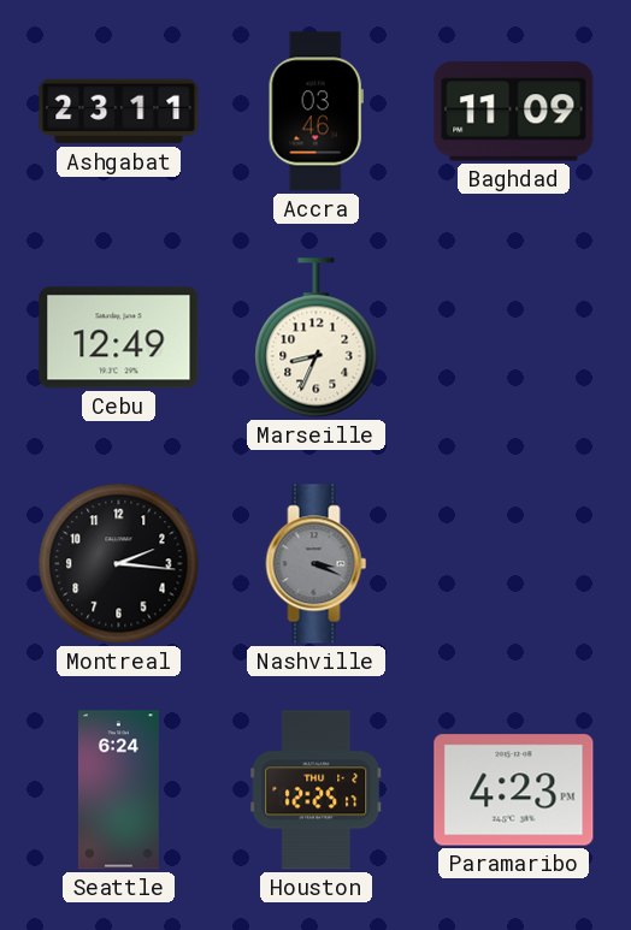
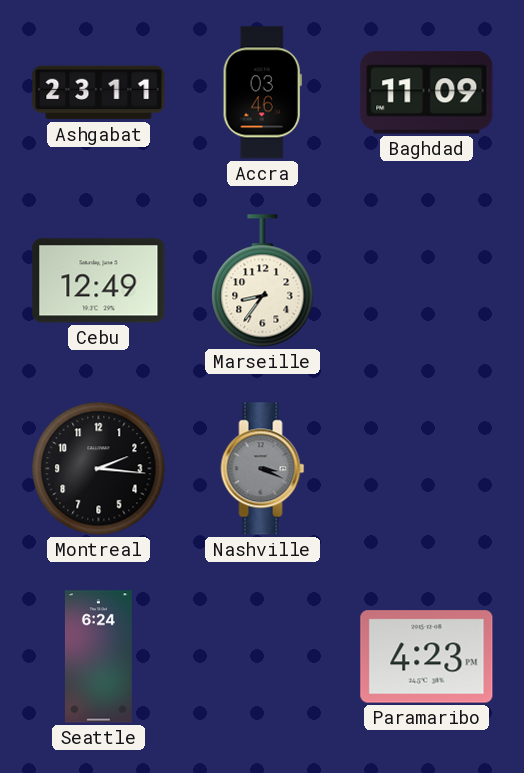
Marseille: 8:34 -> 8:36 (263, 281)
Houston: 12:25 -> none (317, 790)
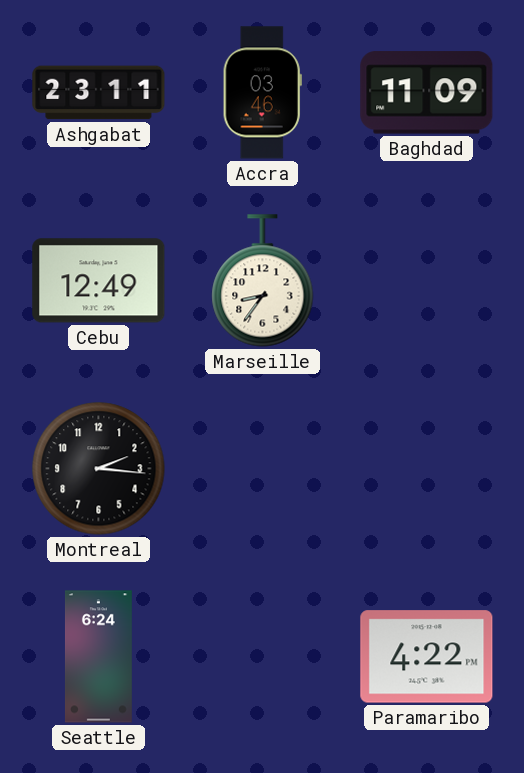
Nashville: 3:19 -> none (263, 469)
Paramaribo: 4:23 -> 4:22 (427, 657)
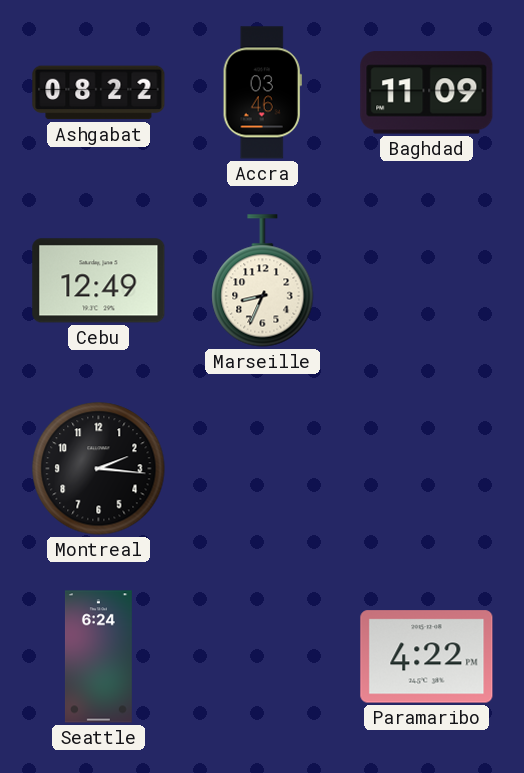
Ashgabat: 23:11 -> 08:22 (99, 93)
Marseille: 8:36 -> 8:34 (263, 281)
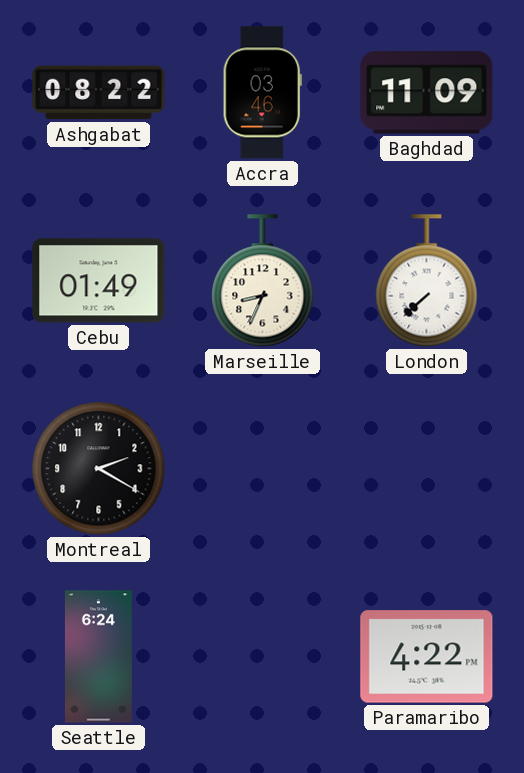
Cebu: 12:49 -> 01:49 (99, 281)
London: none -> 7:38 (427, 281)
Montreal: 2:16 -> 2:20 (99, 469)
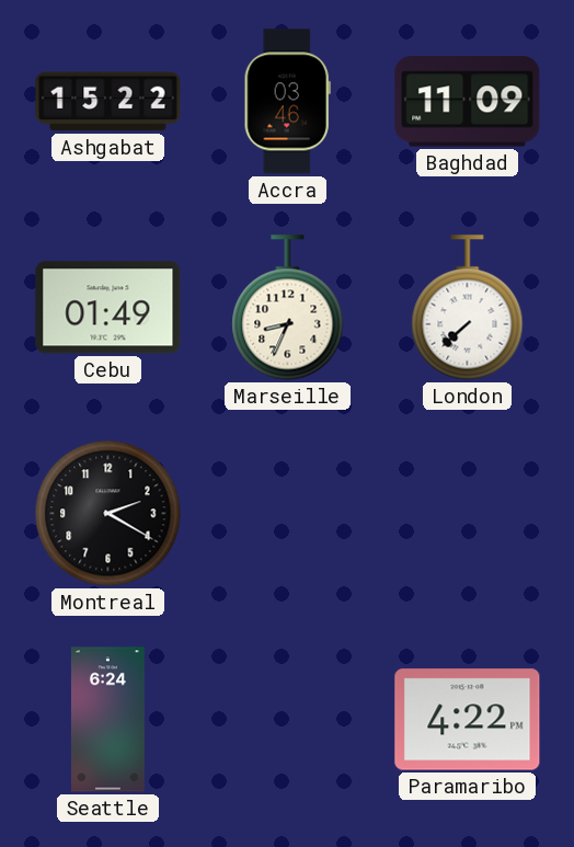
Ashgabat: 08:22 -> 15:22 (108, 102)
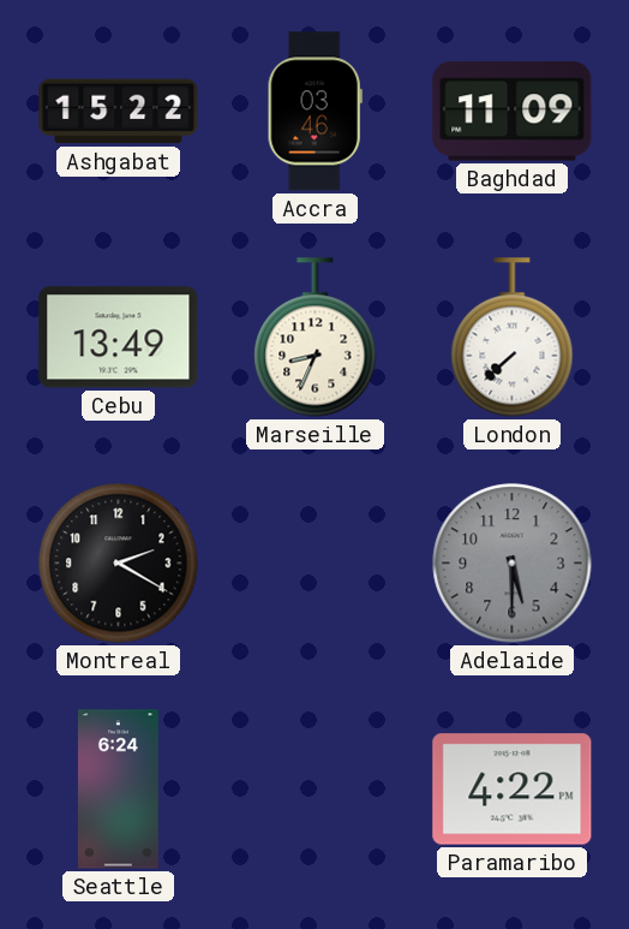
Cebu: 01:49 -> 13:49 (119, 338)
Adelaide: none -> 5:30 (513, 564)
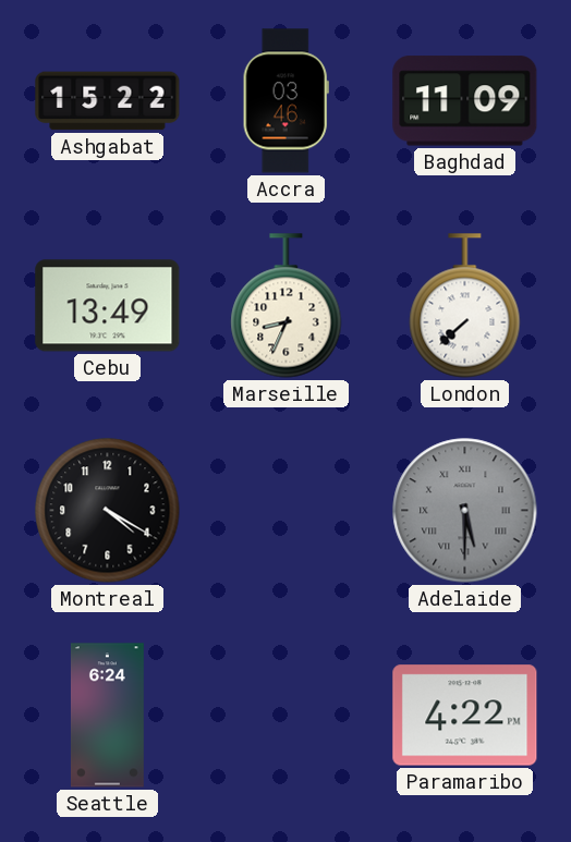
Montreal: 2:20 -> 4:20 (108, 511)
Adelaide numerals: Arabic -> Roman (465, 511)
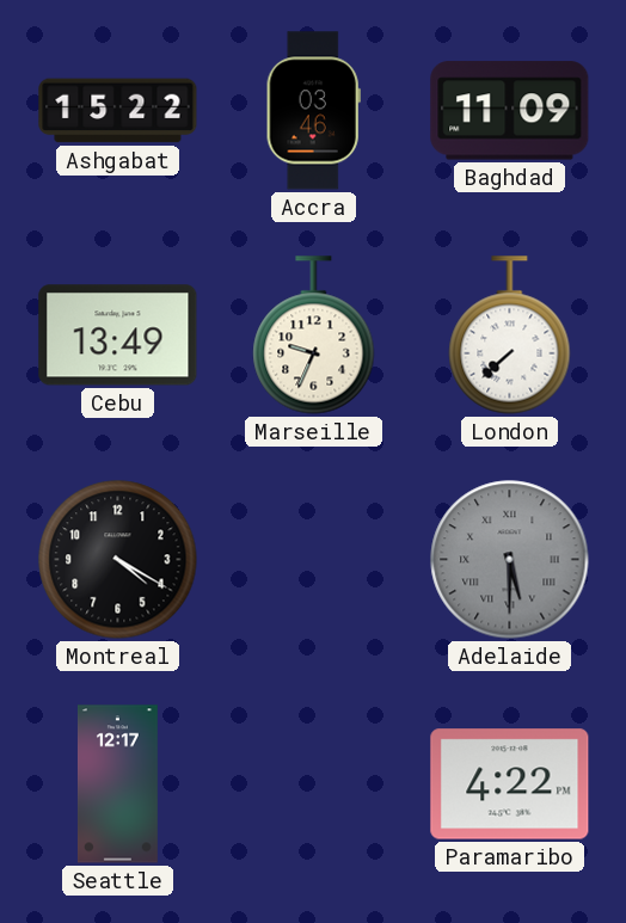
Marseille: 8:34 -> 9:34 (314, 336)
Seattle: 6:24 -> 12:17 (117, 784)
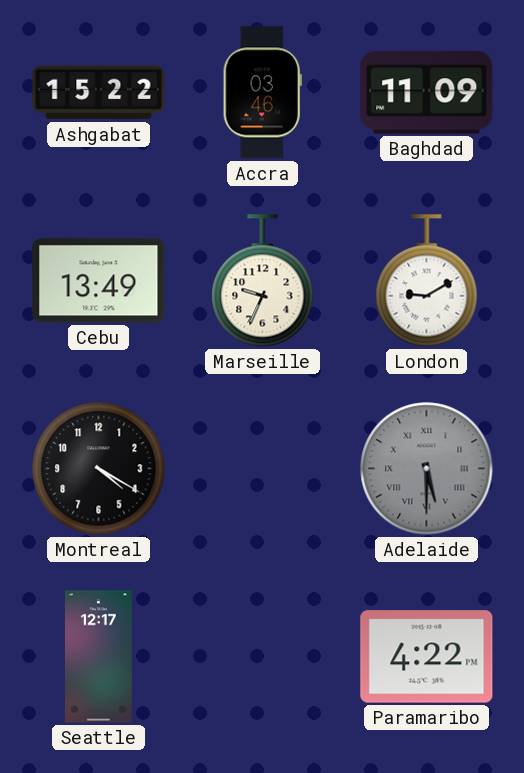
London: 7:38 -> 9:10 (427, 281)
